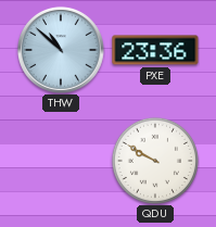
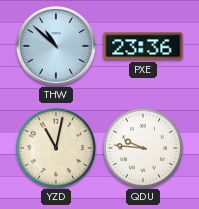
YZD: none -> 11:02 (56, 148)
QDU: 9:50 -> 9:46 (143, 148)
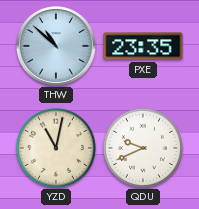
PXE: 23:36 -> 23:35 (143, 46)
QDU: 9:46 -> 9:41 (143, 148)
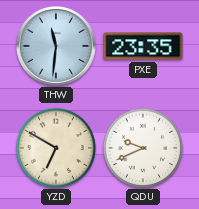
THW: 10:52 -> 11:31 (56, 46)
YZD: 11:02 -> 6:50 (56, 148)
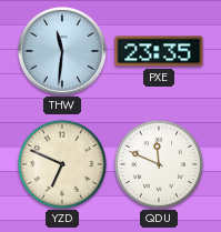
YZD: 6:50 -> 6:49 (62, 164)
QDU: 9:41 -> 11:49 (159, 164)
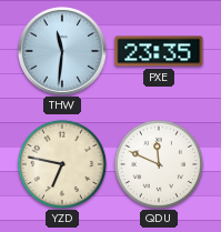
YZD: 6:49 -> 6:47 (62, 164)
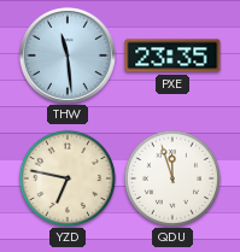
THW: 11:31 -> 11:29 (68, 55)
QDU: 11:49 -> 11:57 (172, 178)
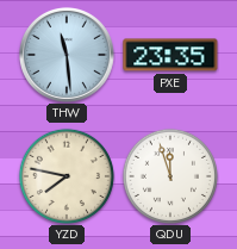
YZD: 6:47 -> 7:47 (67, 176)
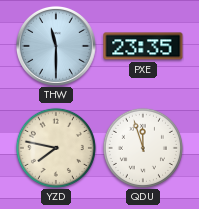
THW: 11:29 -> 11:30 (56, 46)
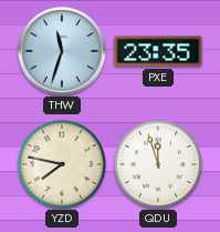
THW: 11:30 -> 11:33 (62, 51)
